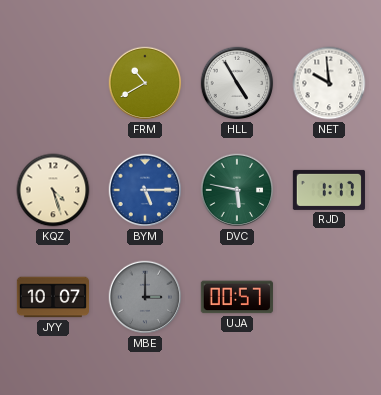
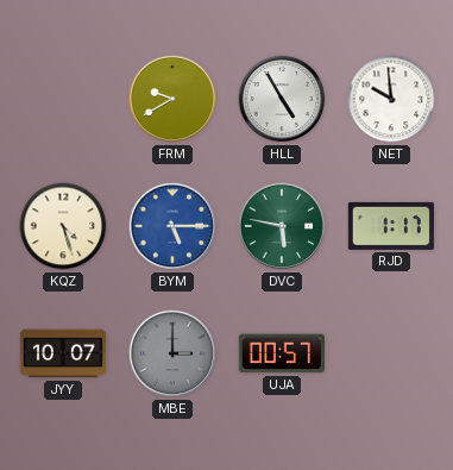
FRM: 10:40 -> 9:40 (172, 99)
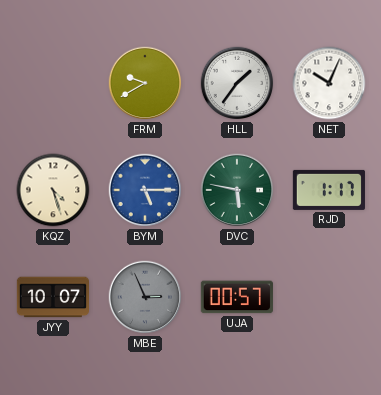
HLL: 4:55 -> 1:36 (237, 83)
NET: 9:59 -> 10:04 (329, 83)
MBE: 3:00 -> 2:56 (145, 297)
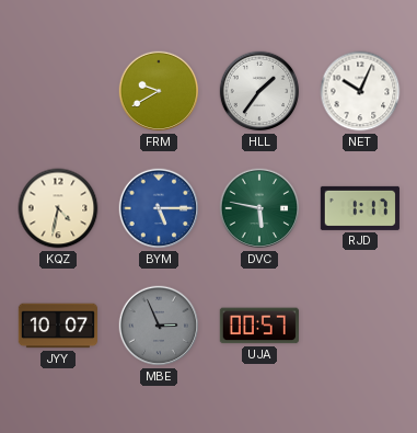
KQZ: 4:27 -> 4:32 (58, 208)
